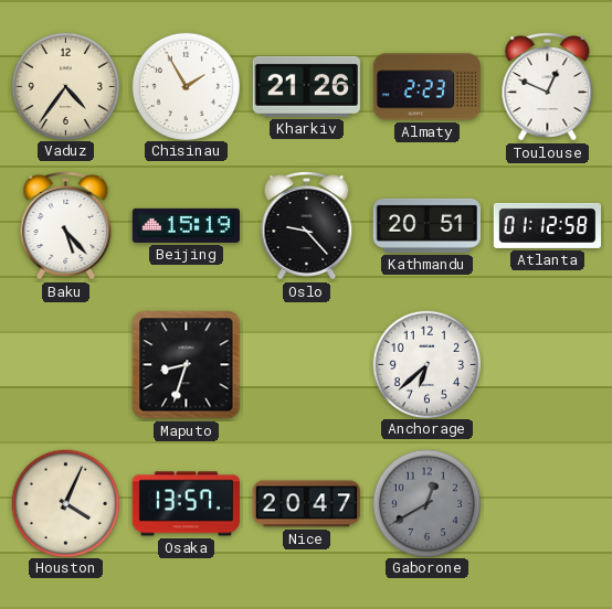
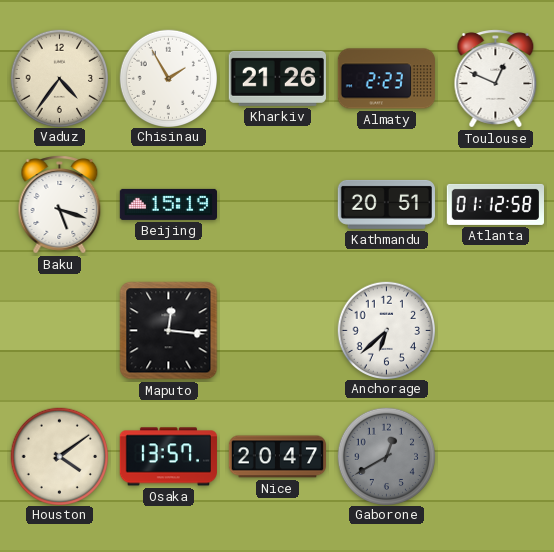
Baku: 5:23 -> 5:18 (60, 205)
Oslo: 9:23 -> none (307, 226)
Maputo: 8:33 -> 12:16 (169, 331)
Houston: 4:04 -> 4:09 (59, 456)
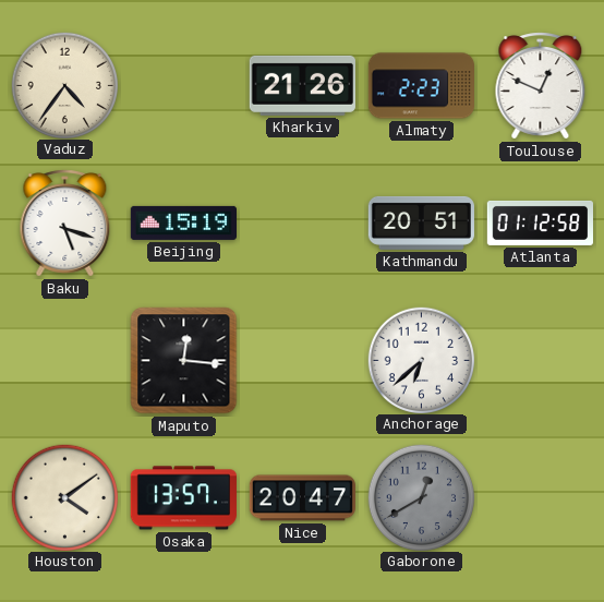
Chisinau: 1:55 -> none (168, 78)
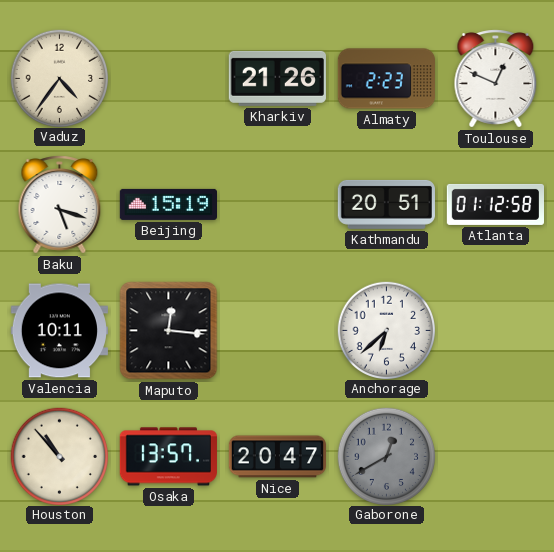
Valencia: none -> 10:11 (59, 331)
Houston: 4:09 -> 10:53 (59, 456)
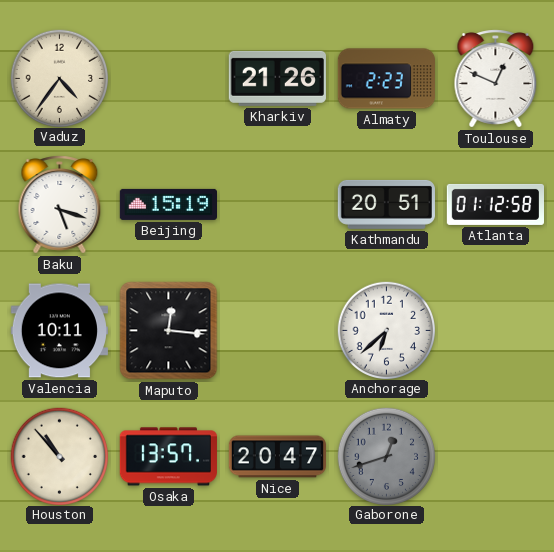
Gaborone: 12:40 -> 12:42 (386, 456)
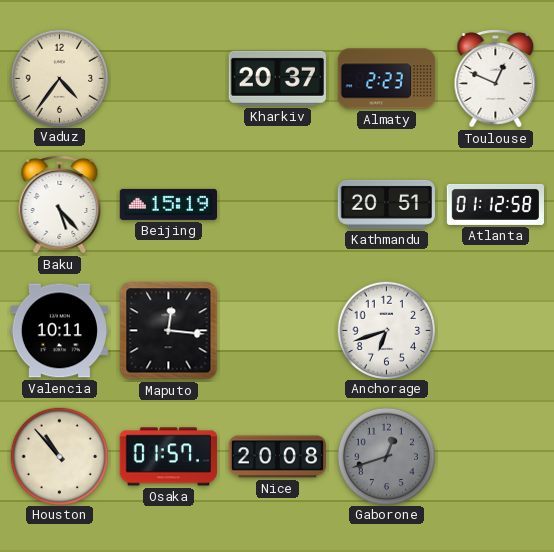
Kharkiv: 21:26 -> 20:37 (277, 78)
Baku: 5:18 -> 5:23 (60, 205)
Anchorage: 6:38 -> 6:42 (386, 330)
Osaka: 13:57 -> 01:57 (168, 457)
Nice: 20:47 -> 20:08 (277, 457)
